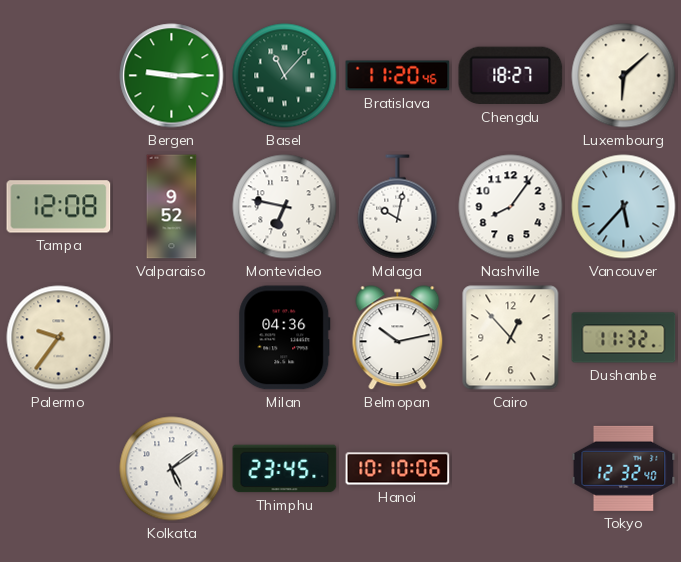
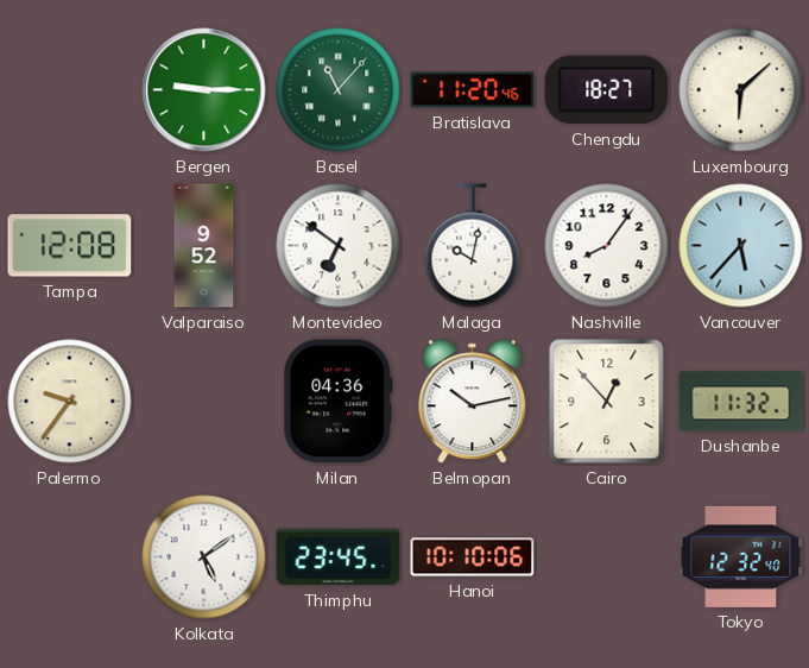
Montevideo: 6:47 -> 6:51 (339, 246)
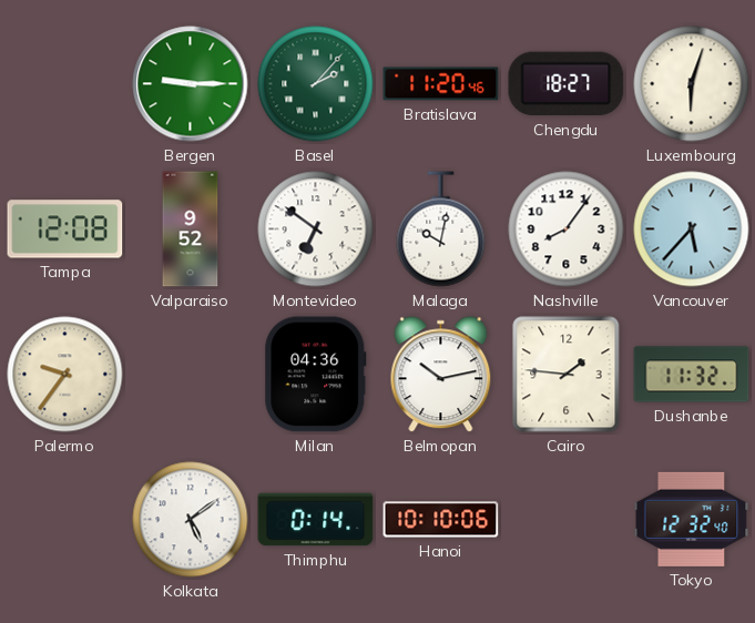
Basel: 11:07 -> 2:07 (316, 84)
Luxembourg: 6:08 -> 6:03 (692, 84)
Cairo: 12:53 -> 1:46 (567, 375)
Thimphu: 23:45 -> 0:14 (316, 520)
